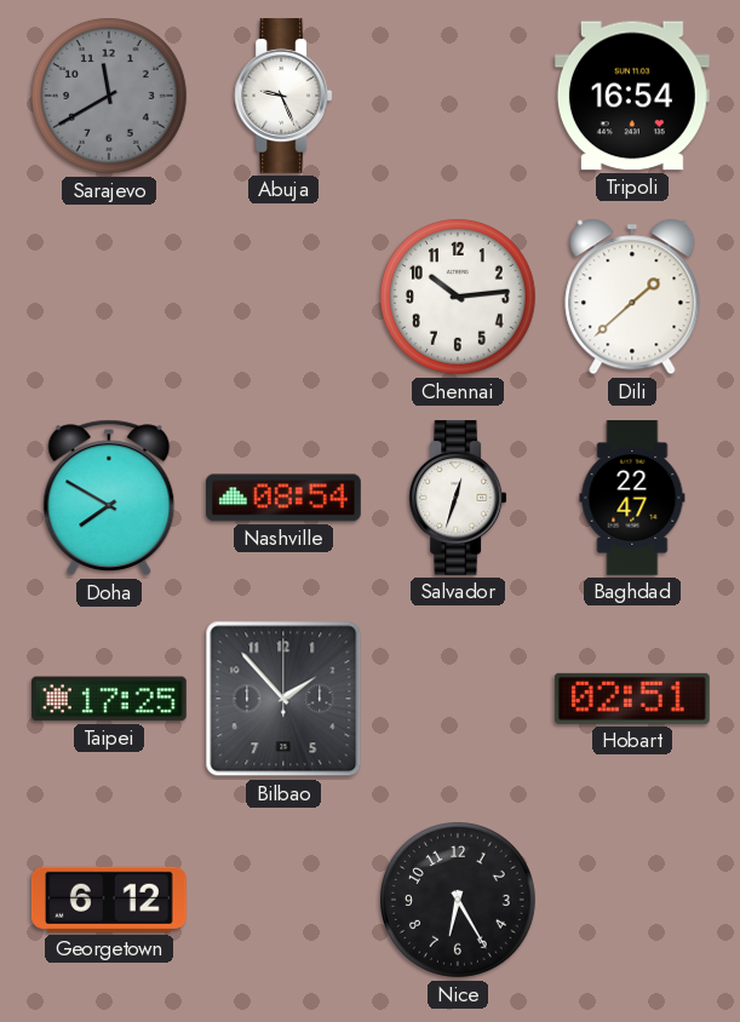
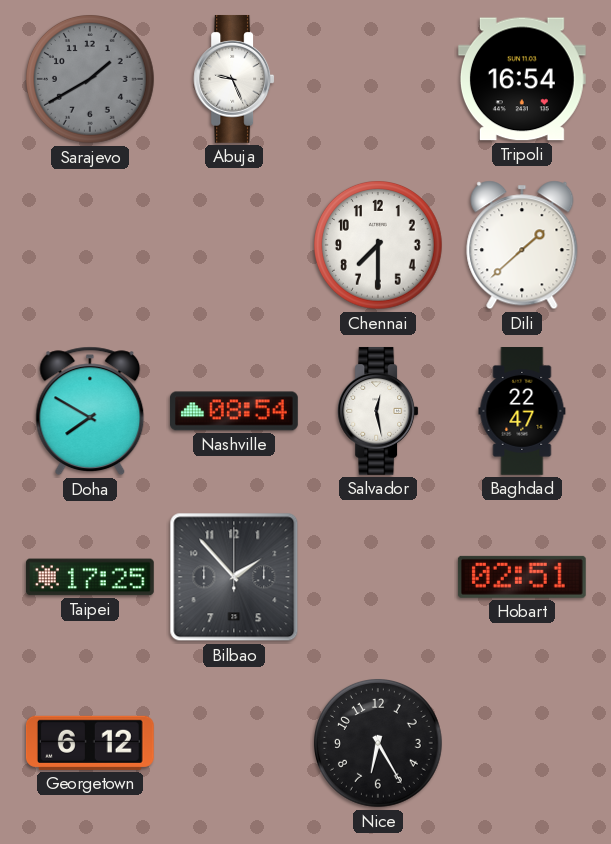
Sarajevo: 11:40 -> 1:40 (91, 80)
Chennai: 10:14 -> 7:30 (379, 246)
Salvador: 12:33 -> 12:28 (378, 411)
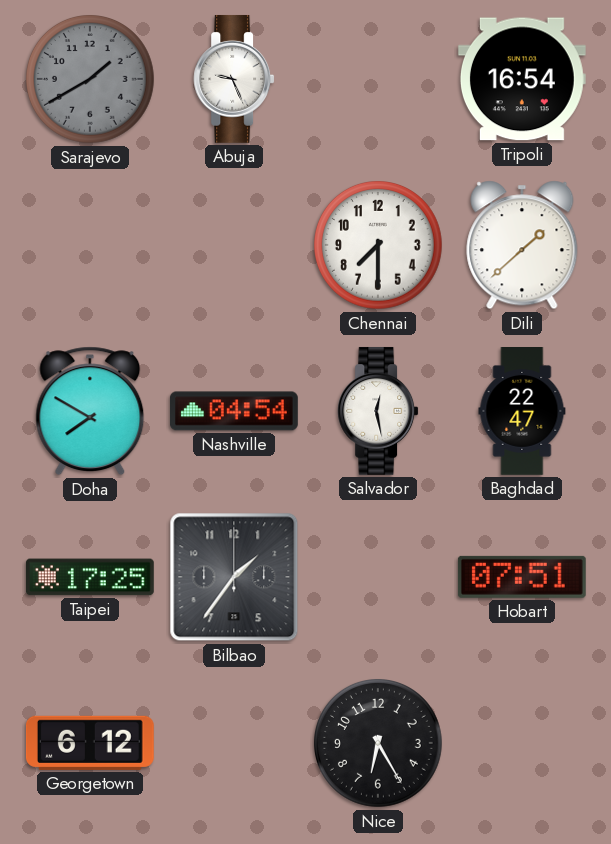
Nashville: 08:54 -> 04:54 (235, 411)
Bilbao: 1:53 -> 1:36 (234, 577)
Hobart: 02:51 -> 07:51 (522, 577)
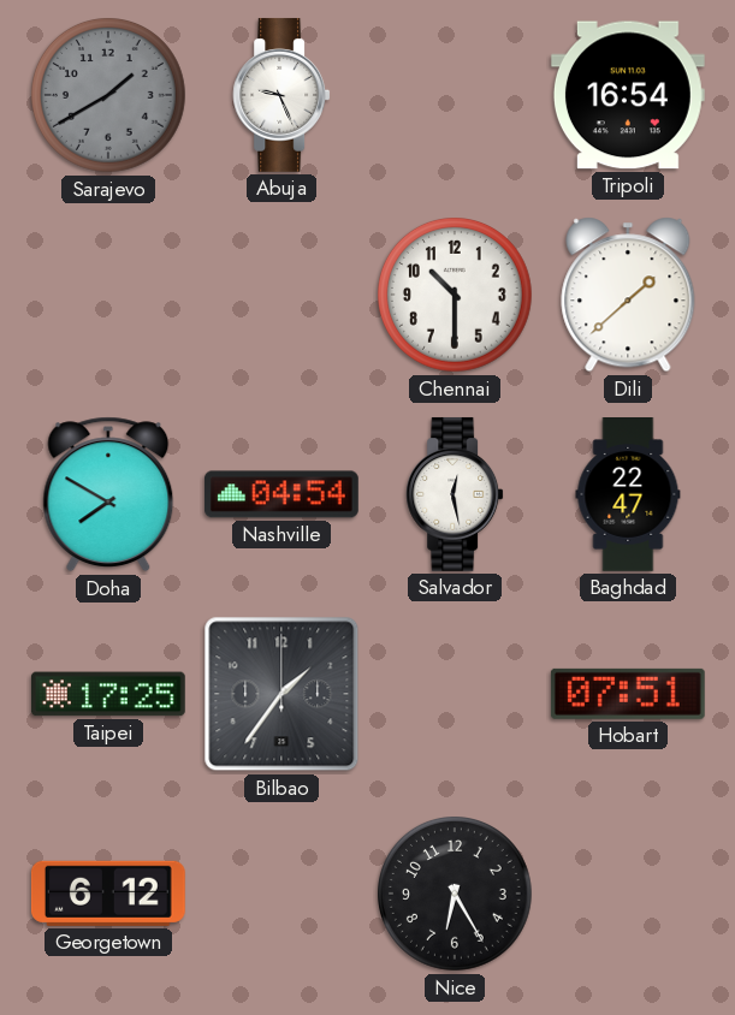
Chennai: 7:30 -> 10:30 (456, 296)
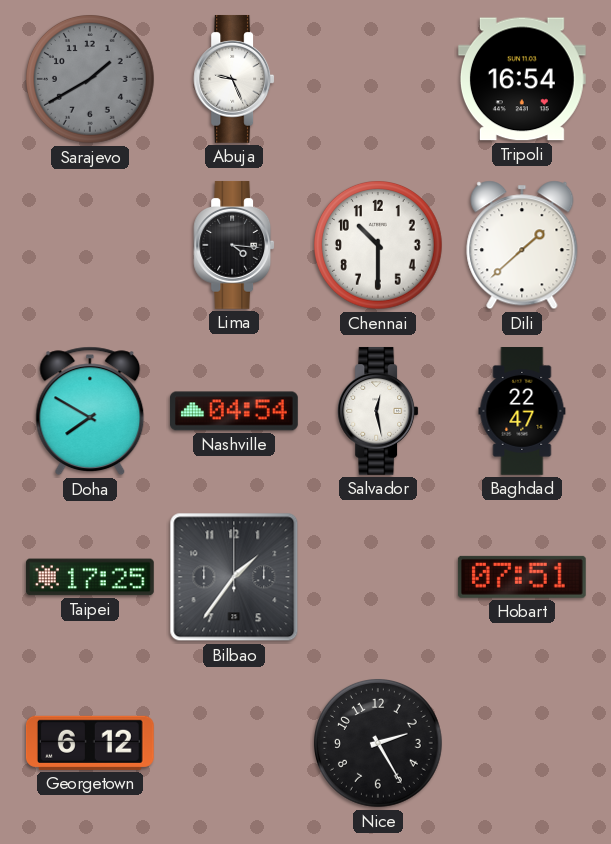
Lima: none -> 4:16 (234, 245)
Nice: 6:25 -> 2:25 (379, 744)
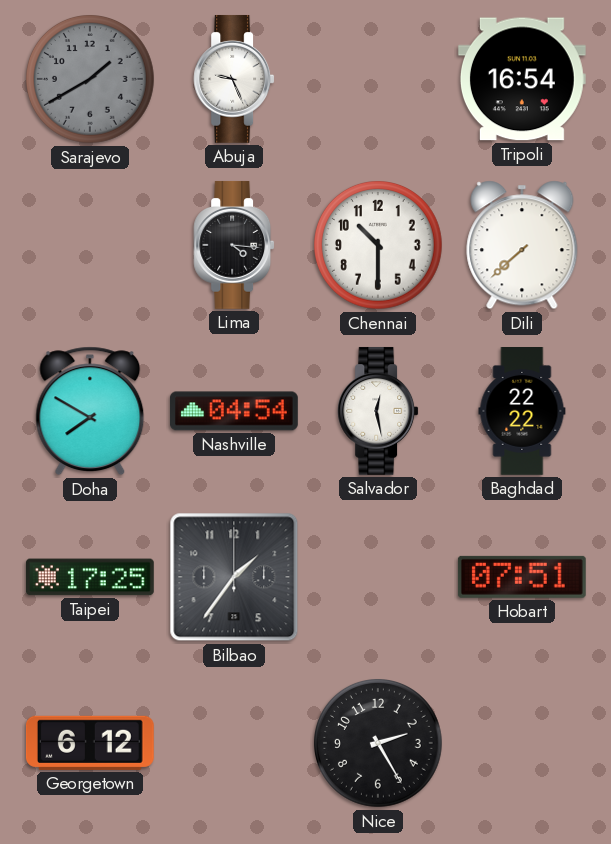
Dili: 1:38 -> 7:38 (522, 245)
Baghdad: 22:47 -> 22:22 (522, 412)
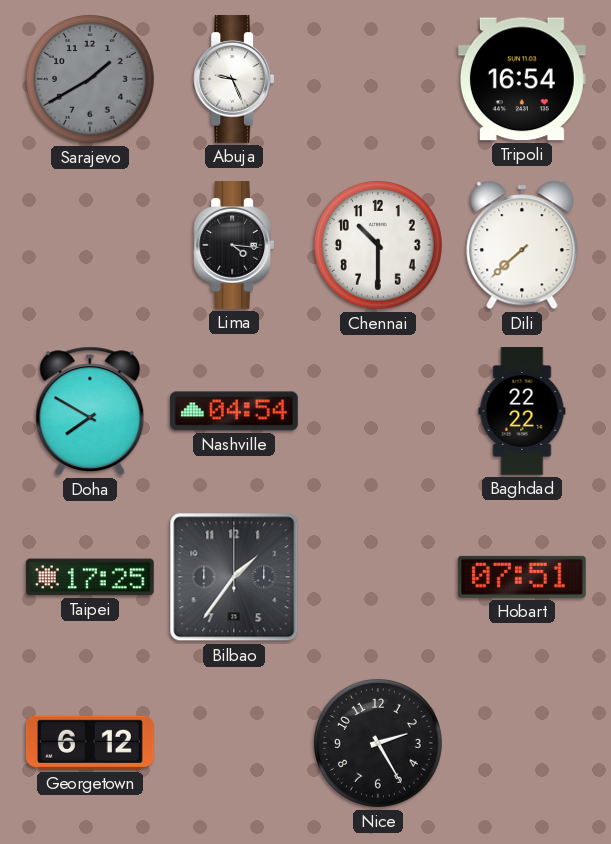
Salvador: 12:28 -> none (378, 411)
